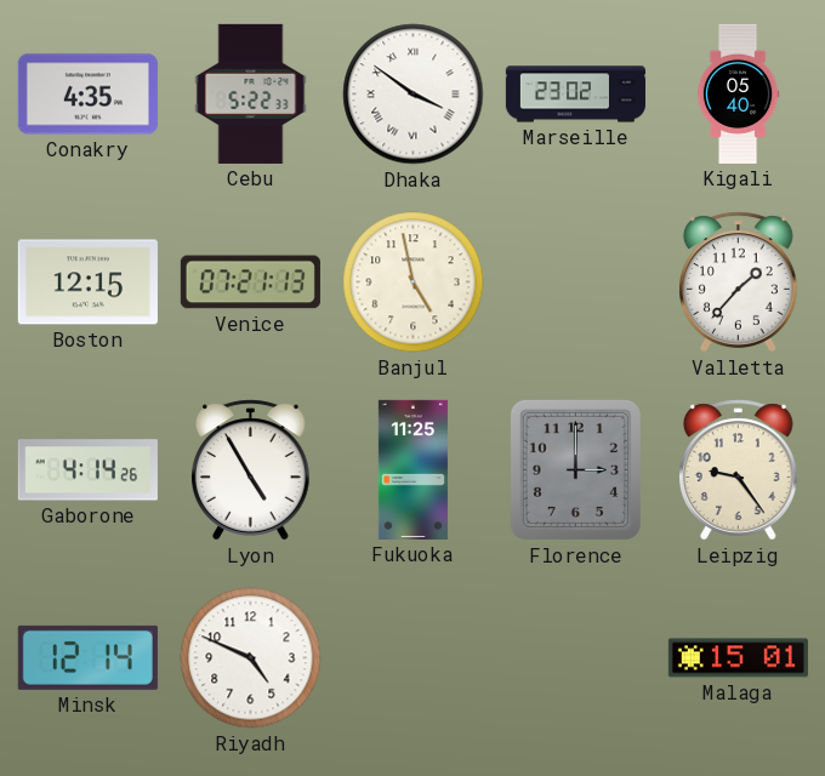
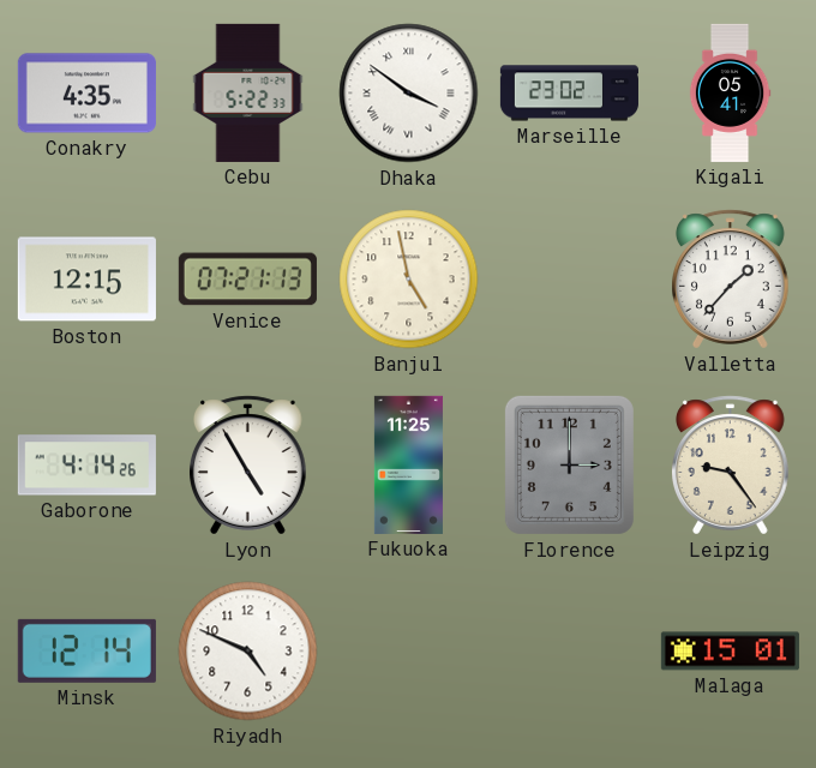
Kigali: 05:40 -> 05:41 (730, 92)
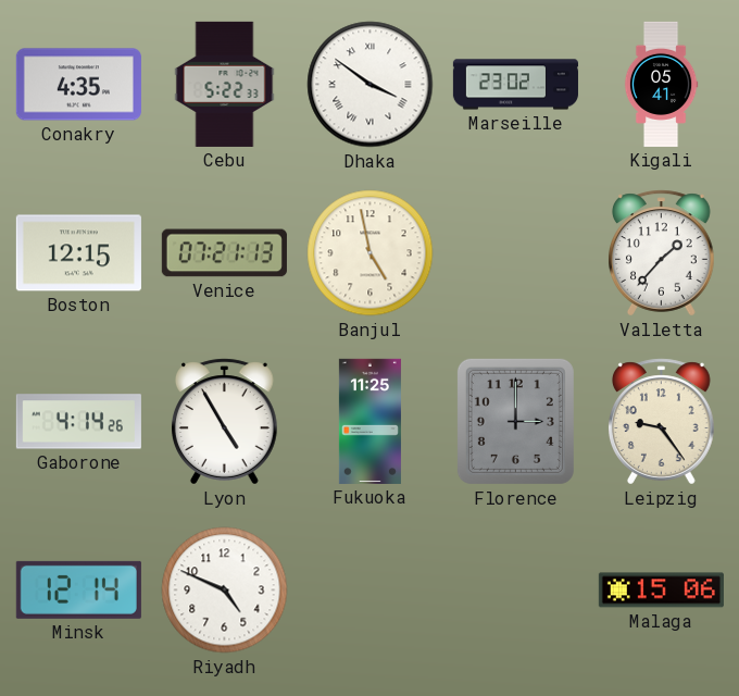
Malaga: 15:01 -> 15:06 (661, 591)
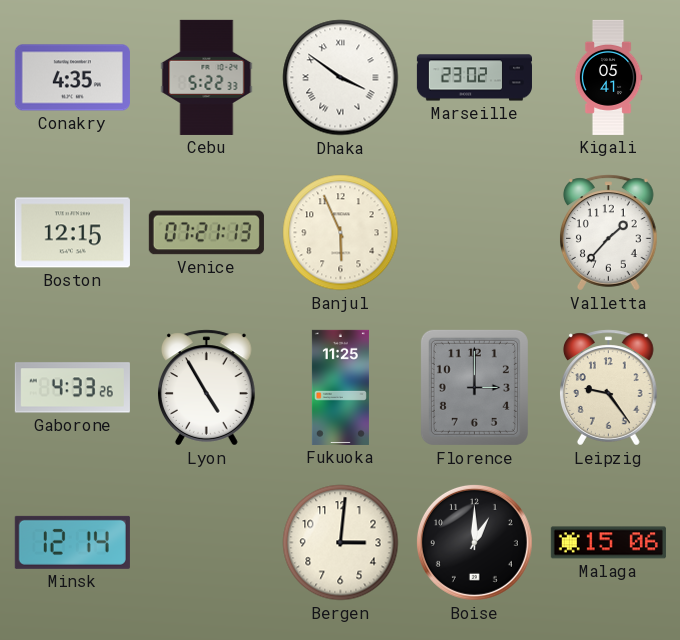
Banjul: 4:58 -> 5:56 (341, 233)
Gaborone: 4:14 -> 4:33 (72, 388)
Riyadh: 4:49 -> none (225, 591)
Bergen: none -> 3:01 (341, 543)
Boise: none -> 1:00 (474, 542)
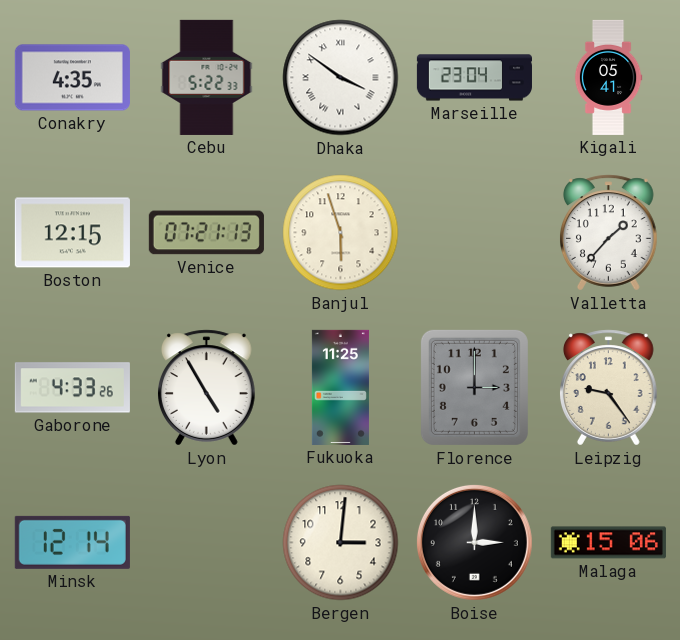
Marseille: 23:02 -> 23:04 (474, 78)
Banjul: 5:56 -> 5:57 (341, 233)
Boise: 1:00 -> 3:00 (474, 542)
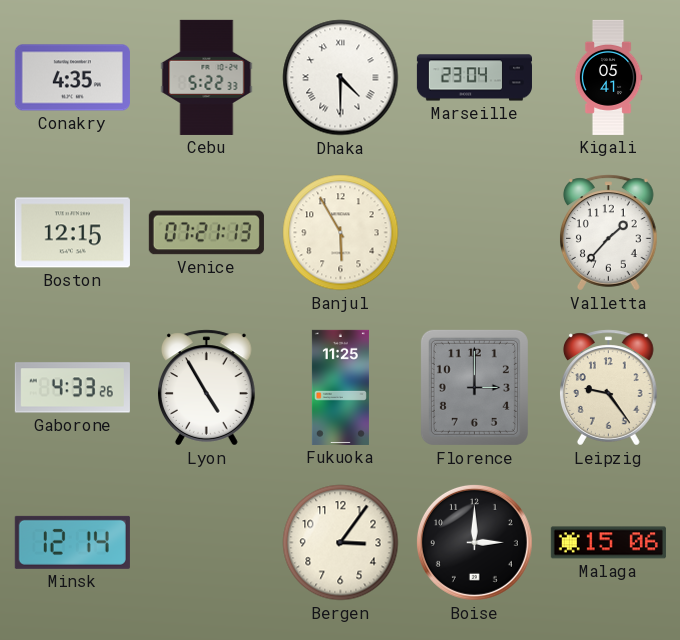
Dhaka: 3:51 -> 4:30 (341, 78)
Banjul: 5:57 -> 5:55 (341, 233)
Bergen: 3:01 -> 3:06 (341, 543)
